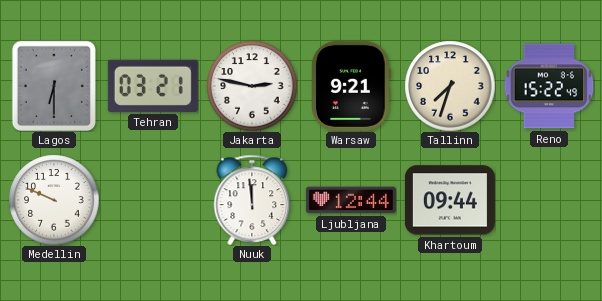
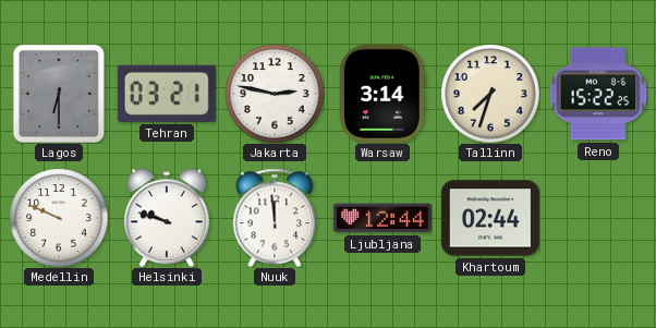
Warsaw: 9:21 -> 3:14 (384, 94)
Reno: 15:22:49 -> 15:22:25 (598, 94)
Helsinki: none -> 9:48 (167, 218)
Khartoum: 09:44 -> 02:44 (490, 218)
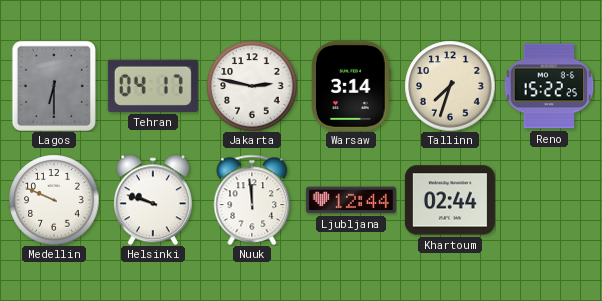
Tehran: 03:21 -> 04:17 (153, 86)
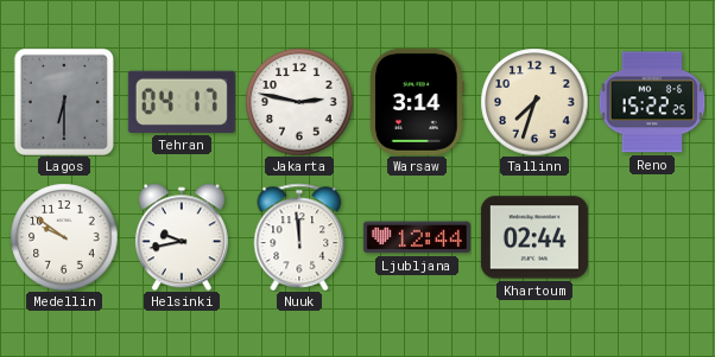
Medellin: 9:49 -> 9:51 (64, 237)
Helsinki: 9:48 -> 9:43 (182, 237)
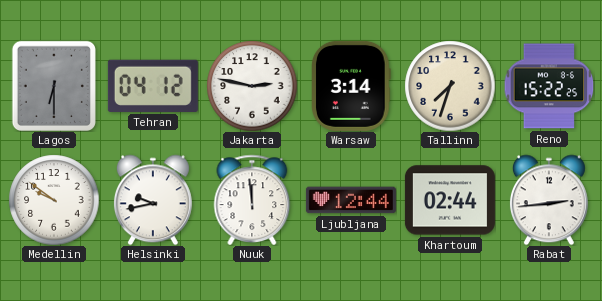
Tehran: 04:17 -> 04:12 (153, 86)
Rabat: none -> 2:44 (549, 200)
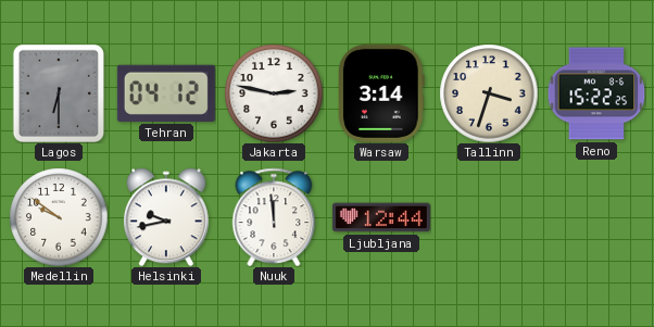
Tallinn: 7:33 -> 3:33 (489, 93)
Khartoum: 02:44 -> none (450, 200)
Rabat: 2:44 -> none (549, 200)
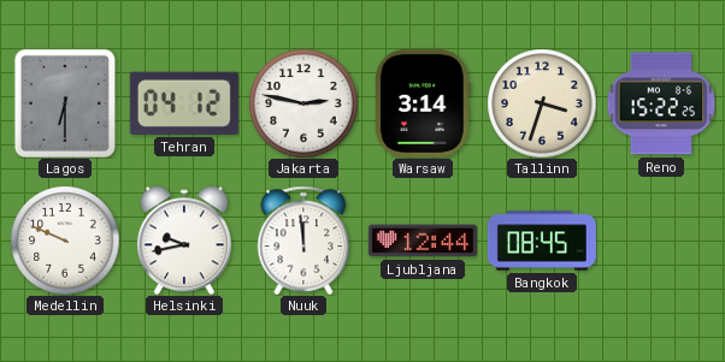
Medellin: 9:51 -> 9:49 (65, 241)
Bangkok: none -> 08:45 (542, 241)
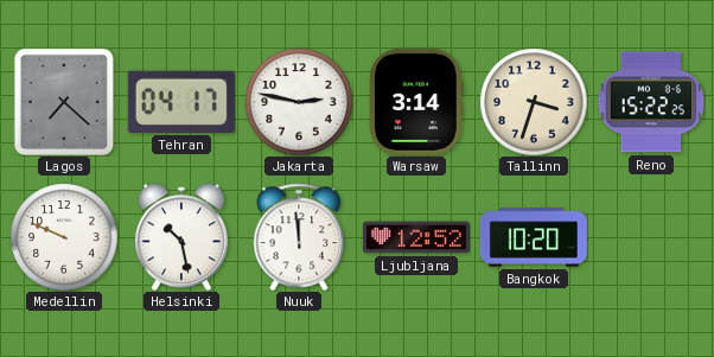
Lagos: 6:30 -> 7:22 (64, 102)
Tehran: 04:12 -> 04:17 (181, 102)
Helsinki: 9:43 -> 10:28 (181, 237)
Ljubljana: 12:44 -> 12:52 (416, 237)
Bangkok: 08:45 -> 10:20 (534, 237)
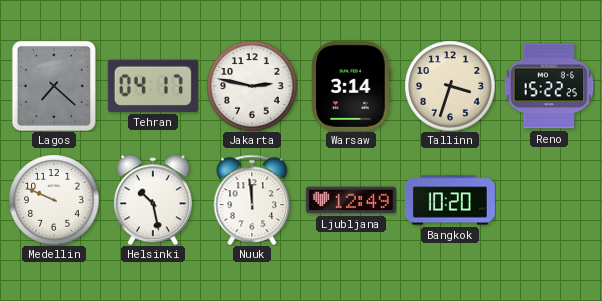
Ljubljana: 12:52 -> 12:49 (351, 200)
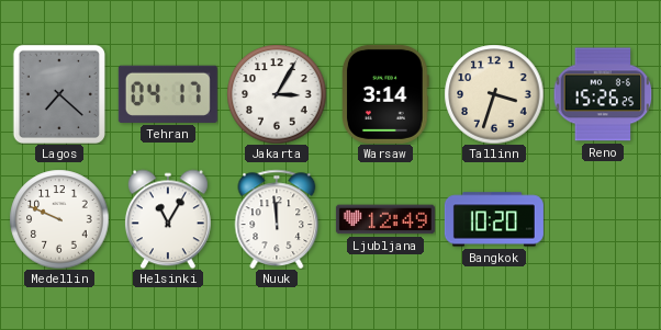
Jakarta: 2:47 -> 3:05 (277, 94)
Reno: 15:22 -> 15:26 (603, 94)
Helsinki: 10:28 -> 11:05 (168, 219)
